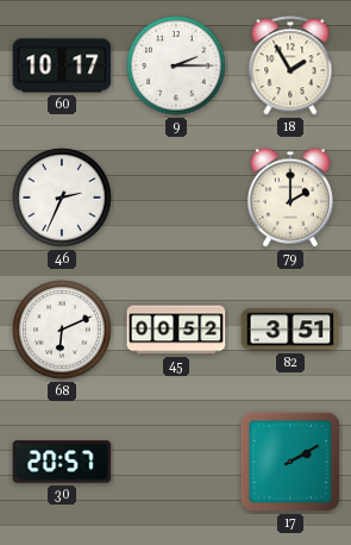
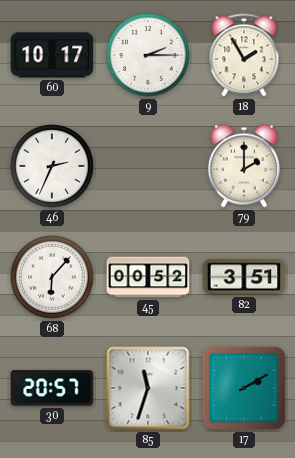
68: 6:11 -> 6:07 (52, 277)
85: none -> 11:33 (148, 388)
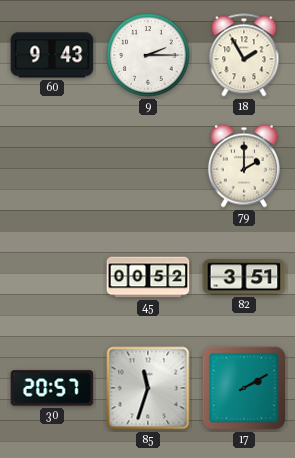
60: 10:17 -> 9:43 (52, 55)
46: 2:34 -> none (52, 166)
68: 6:07 -> none (52, 277)
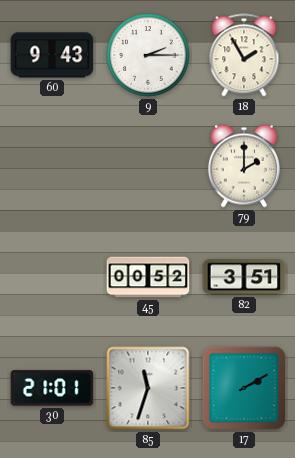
30: 20:57 -> 21:01 (52, 388)
